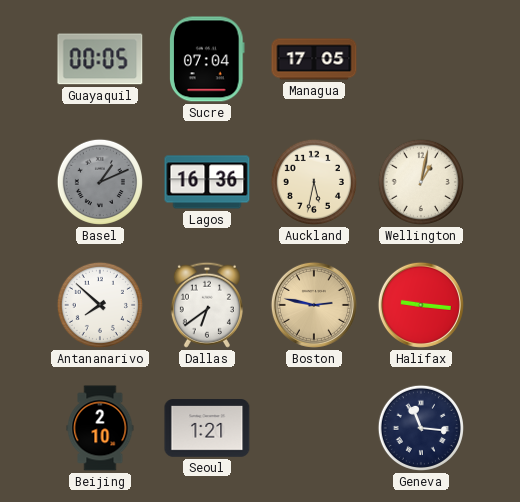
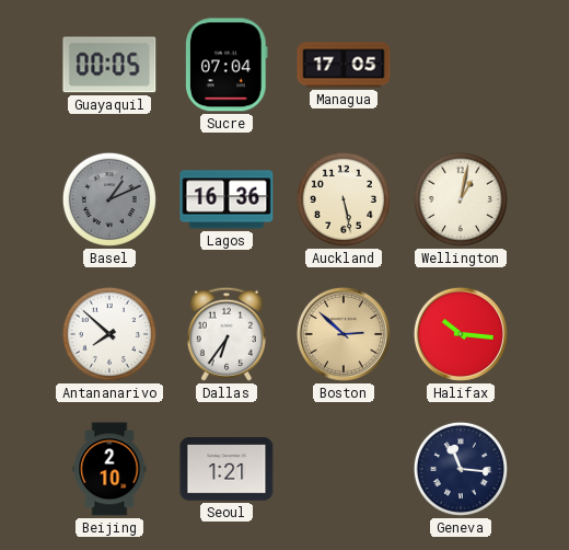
Auckland: 5:32 -> 5:28 (344, 199)
Dallas: 6:39 -> 6:36 (227, 334)
Boston: 2:47 -> 2:52 (344, 334)
Halifax: 9:16 -> 10:16 (461, 334)
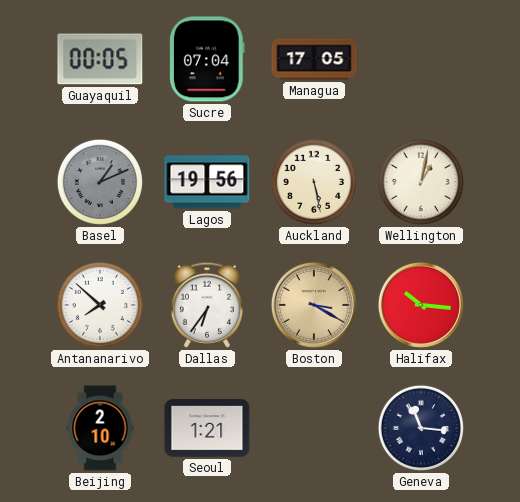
Lagos: 16:36 -> 19:56 (207, 182)
Boston: 2:52 -> 3:20 (314, 305)
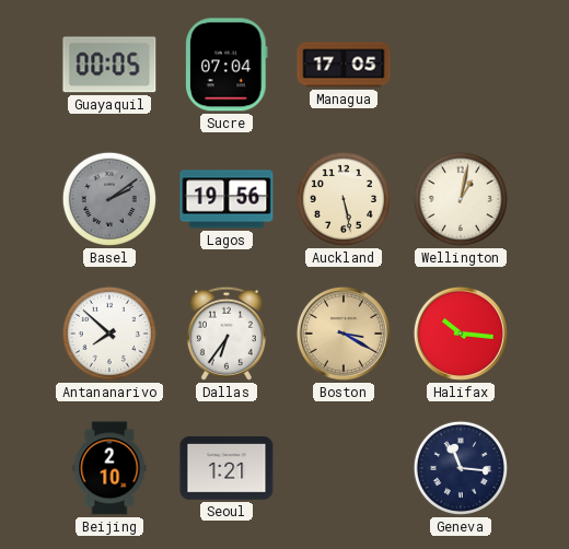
Basel: 1:11 -> 2:09 (109, 199)
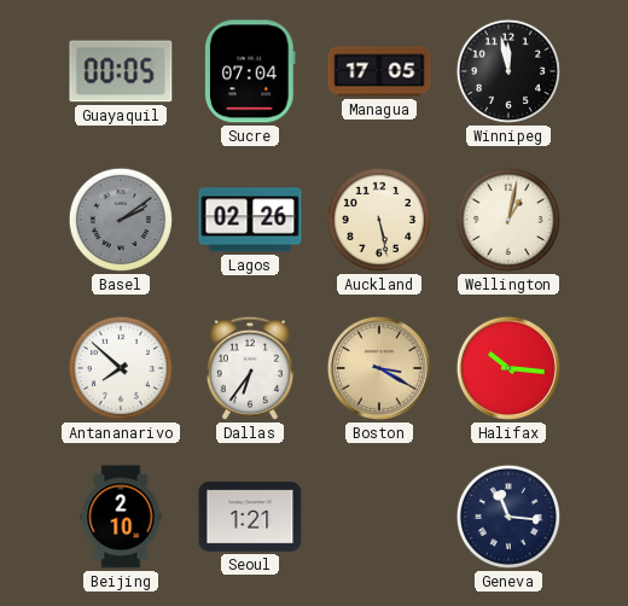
Winnipeg: none -> 11:58 (508, 71)
Lagos: 19:56 -> 02:26 (250, 220)
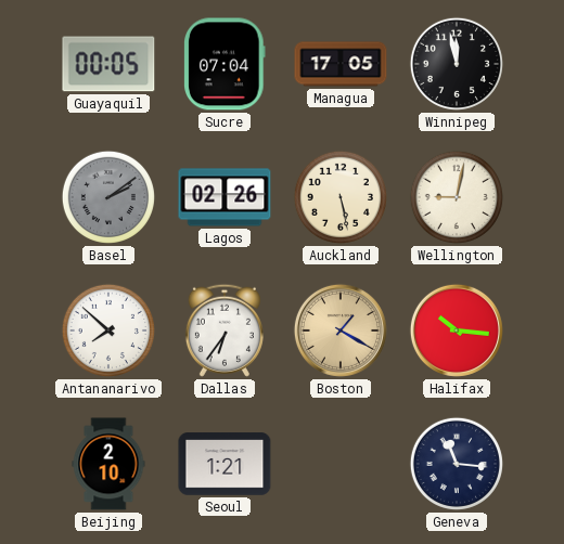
Wellington: 1:02 -> 9:02 (457, 197)
Boston: 3:20 -> 1:20 (341, 331)
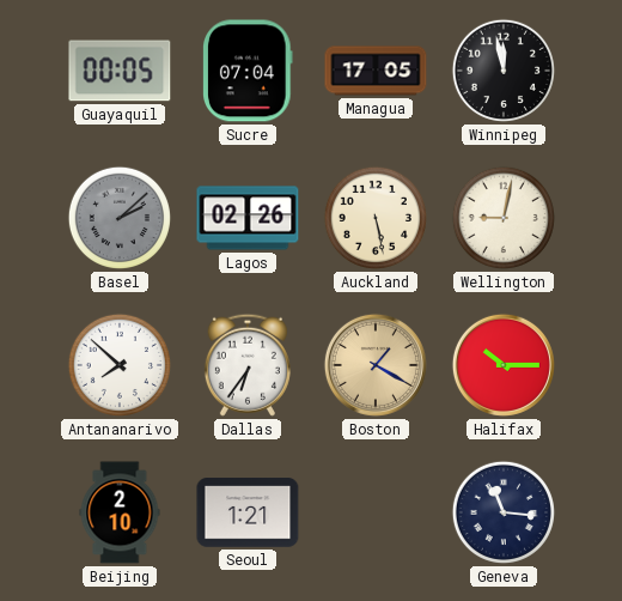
Basel: 2:09 -> 2:08 (120, 218)
Halifax: 10:16 -> 10:15 (504, 365)
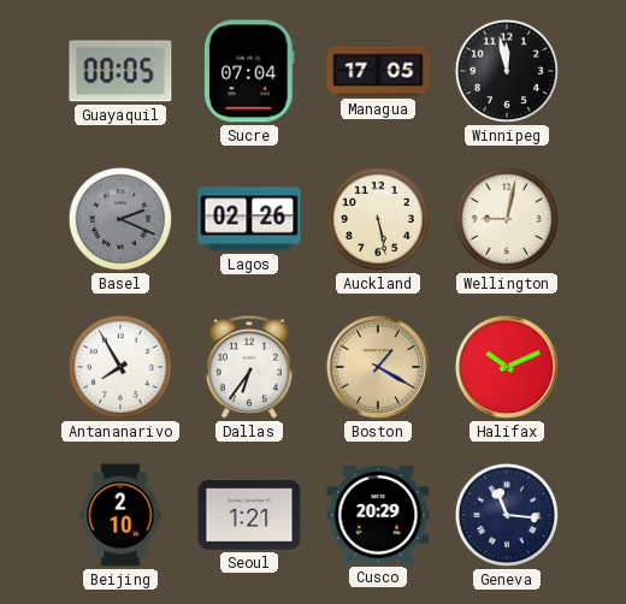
Basel: 2:08 -> 2:19 (120, 219)
Antananarivo: 7:52 -> 7:55 (120, 367)
Halifax: 10:15 -> 10:11 (507, 367)
Cusco: none -> 20:29 (378, 515)
